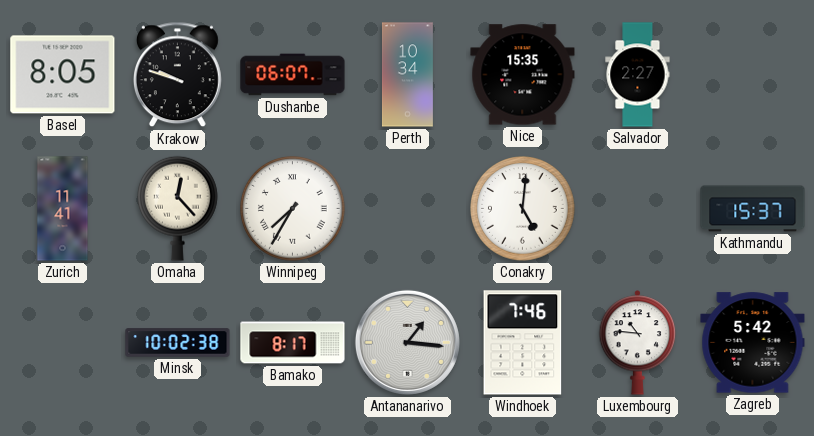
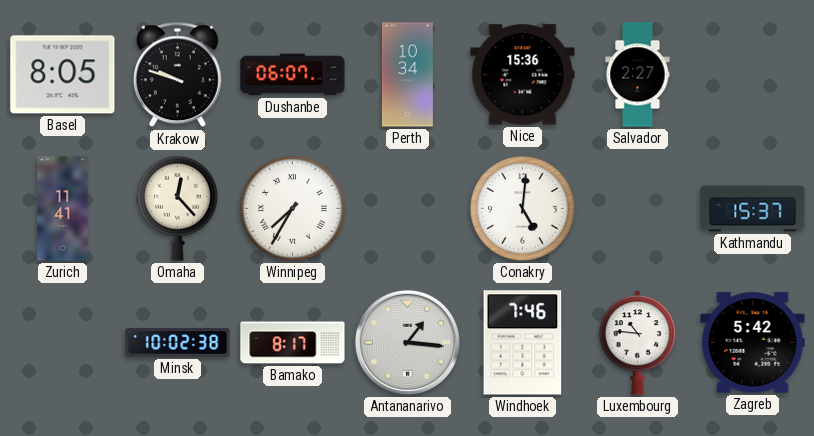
Nice: 15:35 -> 15:36 (523, 75)
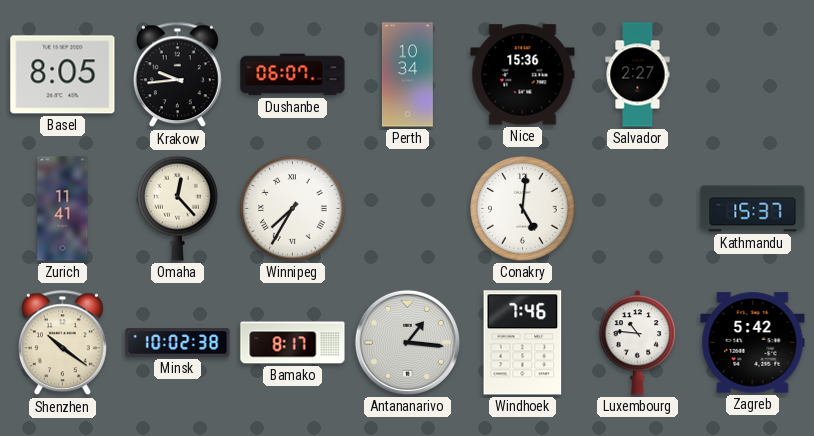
Krakow: 9:48 -> 9:44 (177, 75)
Shenzhen: none -> 10:21 (62, 343)
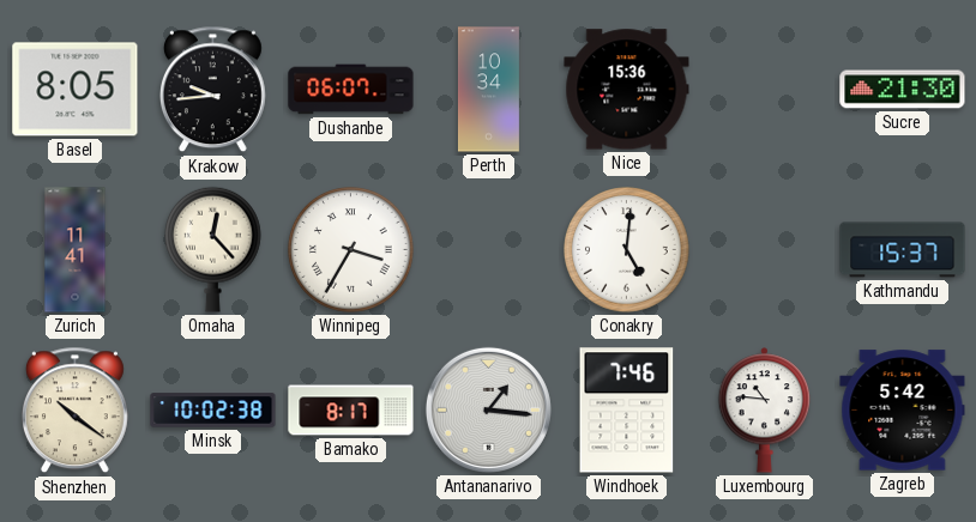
Salvador: 2:27 -> none (638, 75)
Sucre: none -> 21:30 (903, 90)
Winnipeg: 7:35 -> 3:35 (351, 250)
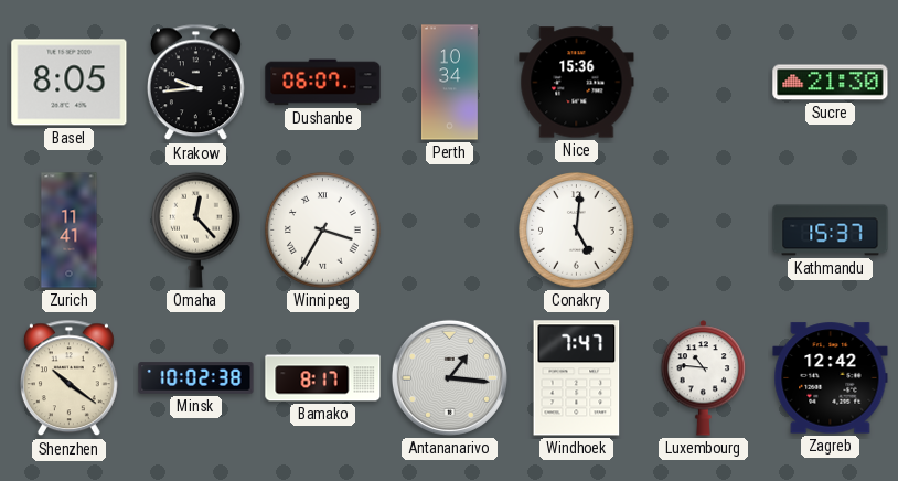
Windhoek: 7:46 -> 7:47 (577, 378)
Zagreb: 5:42 -> 12:42 (831, 378)
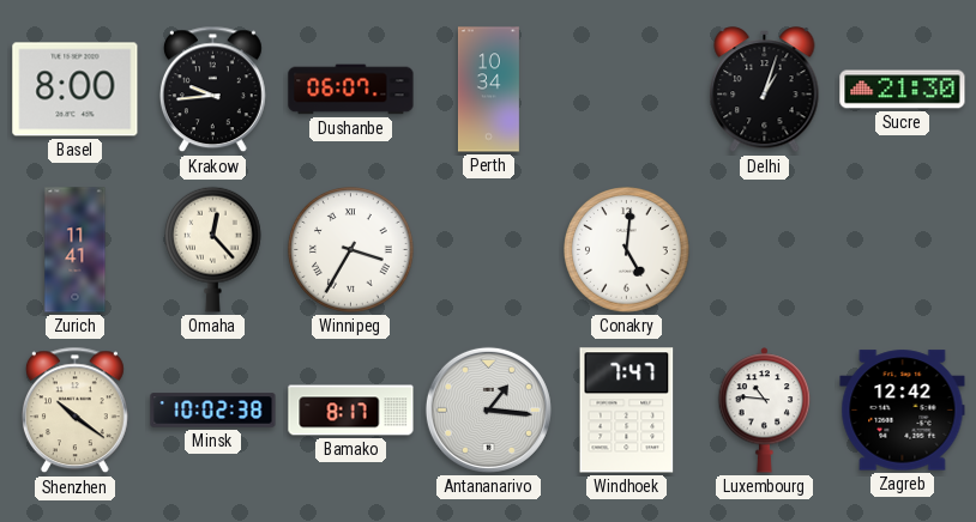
Basel: 8:05 -> 8:00 (76, 90)
Nice: 15:36 -> none (577, 83)
Delhi: none -> 1:03 (765, 90)
Kathmandu: 15:37 -> none (831, 231)
